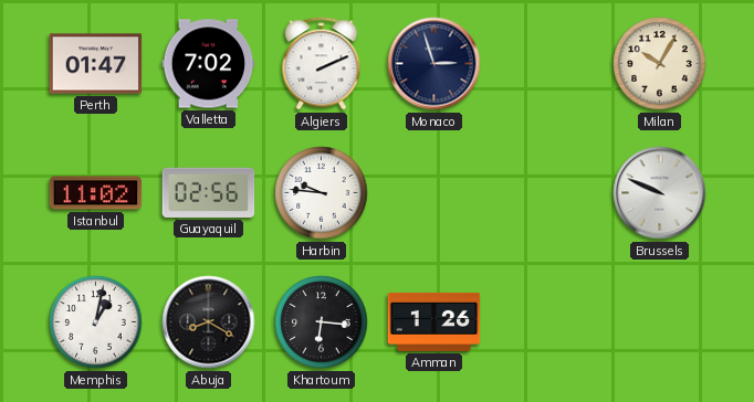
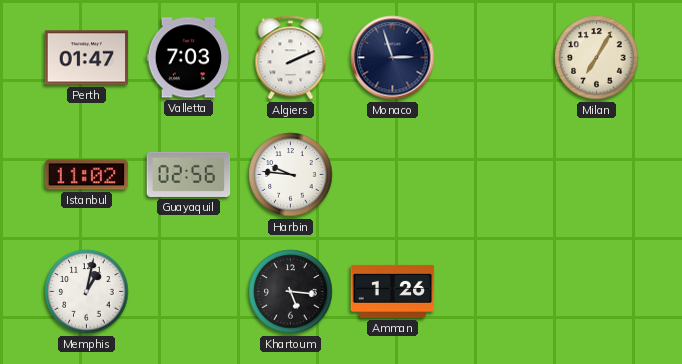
Valletta: 7:02 -> 7:03 (189, 58)
Milan: 10:05 -> 7:05 (597, 58)
Brussels: 9:49 -> none (660, 193)
Abuja: 8:20 -> none (209, 322)
Khartoum: 6:16 -> 5:16 (291, 292)
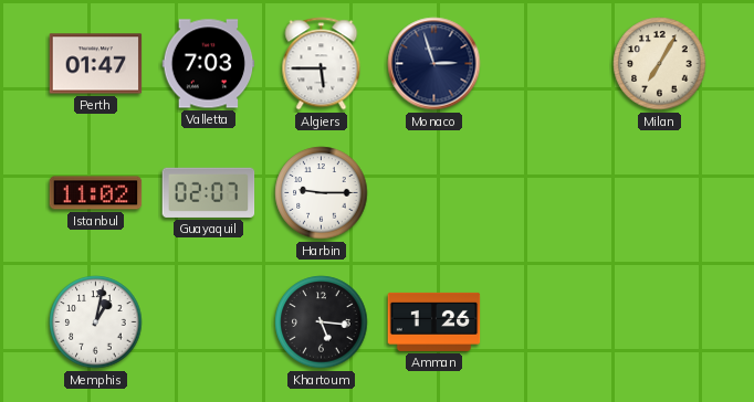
Algiers: 2:11 -> 5:45 (322, 64)
Guayaquil: 02:56 -> 02:07 (209, 192)
Harbin: 9:46 -> 9:15 (322, 193)
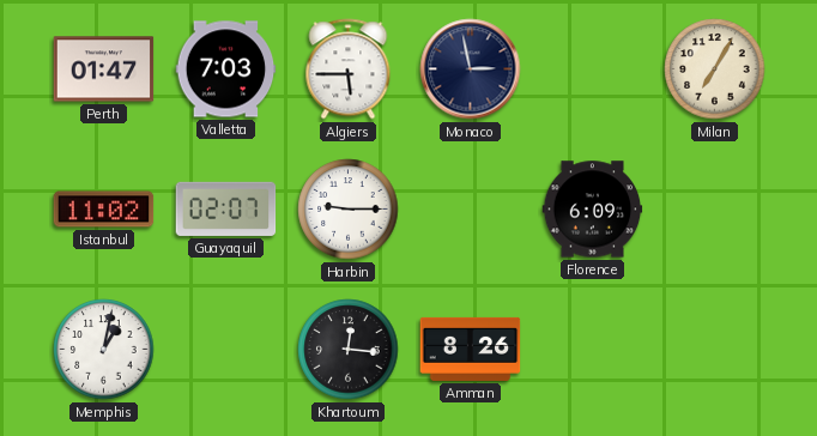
Monaco: 2:57 -> 2:58 (471, 69)
Florence: none -> 6:09 (593, 210)
Khartoum: 5:16 -> 12:16 (349, 350)
Amman: 1:26 -> 8:26 (471, 349)
